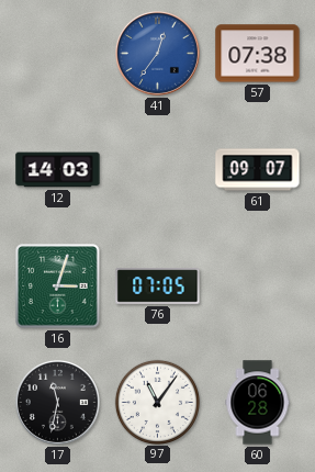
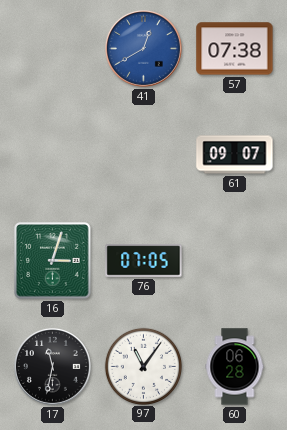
41: 12:36 -> 12:40 (143, 48)
12: 14:03 -> none (58, 170)
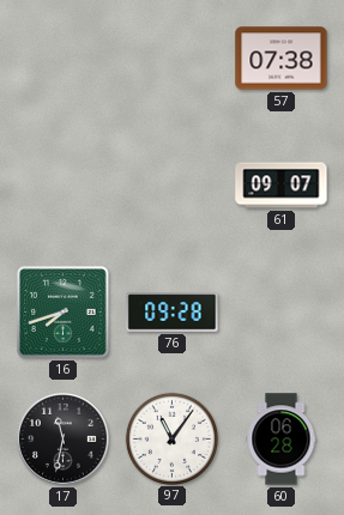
41: 12:40 -> none (143, 48)
16: 3:03 -> 7:42 (64, 313)
76: 07:05 -> 09:28 (173, 313)
